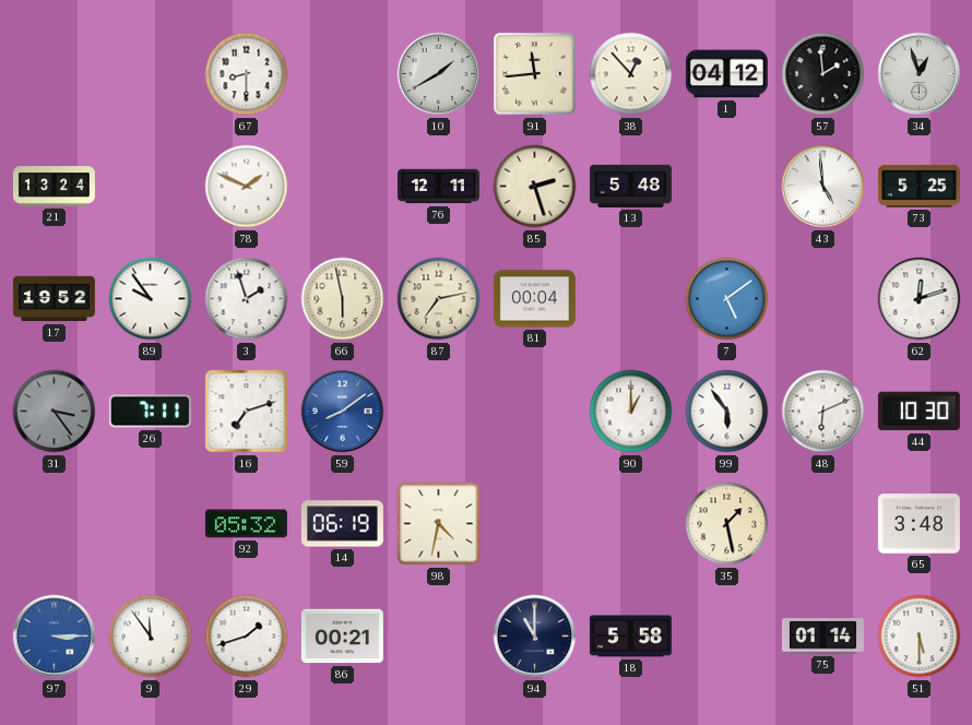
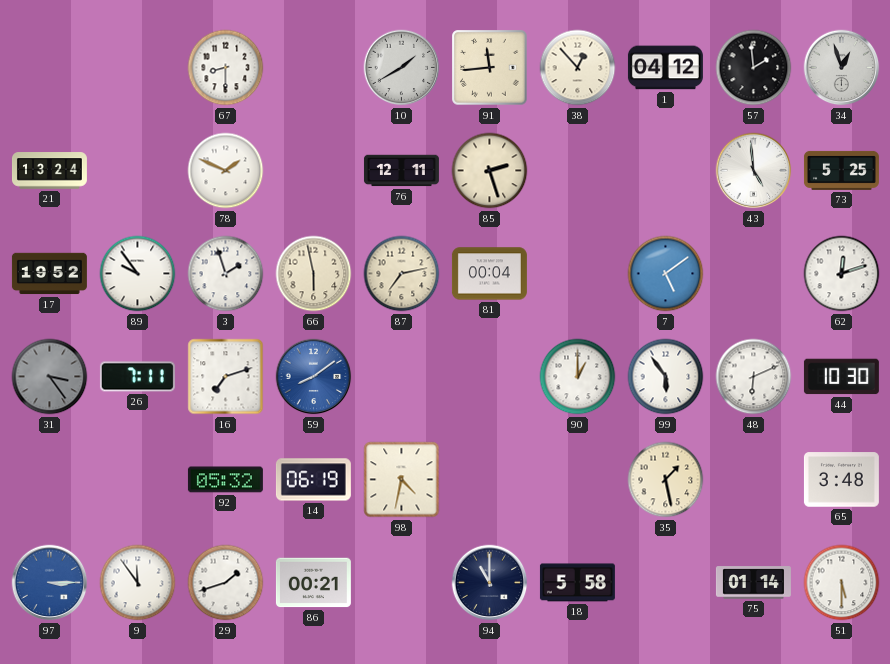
13: 5:48 -> none (630, 186)
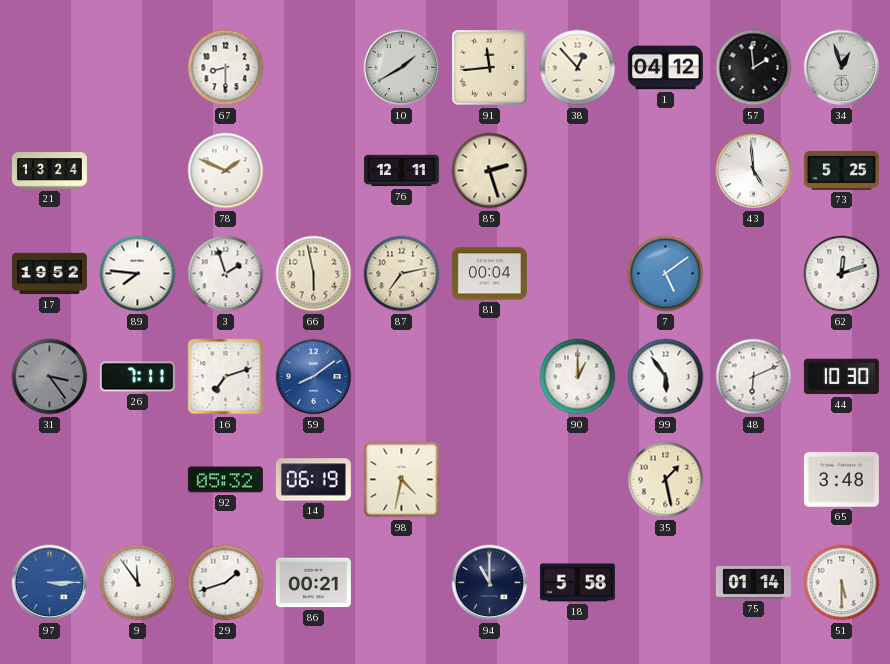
89: 9:54 -> 7:46 (138, 274)
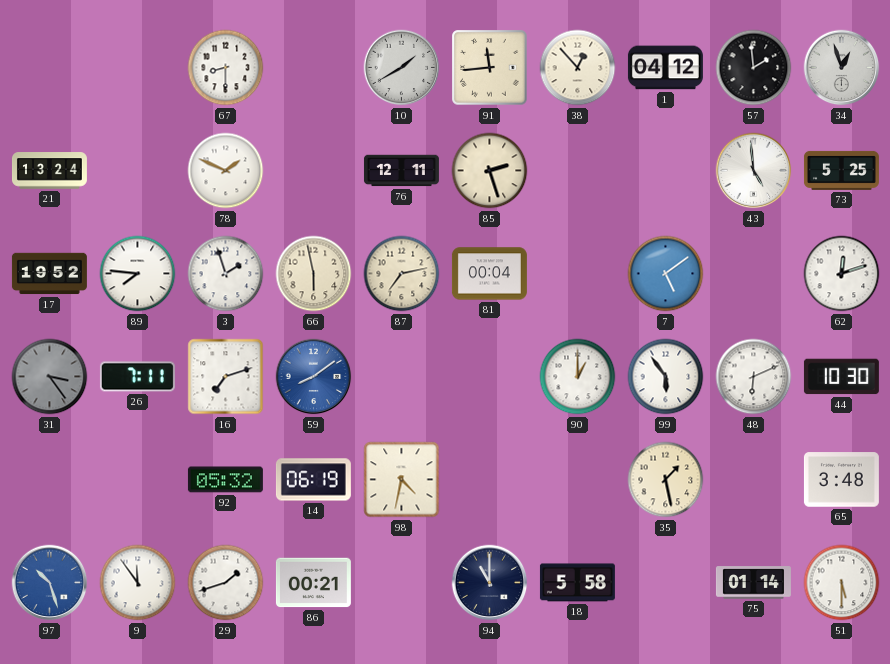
97: 3:15 -> 10:27 (50, 583)
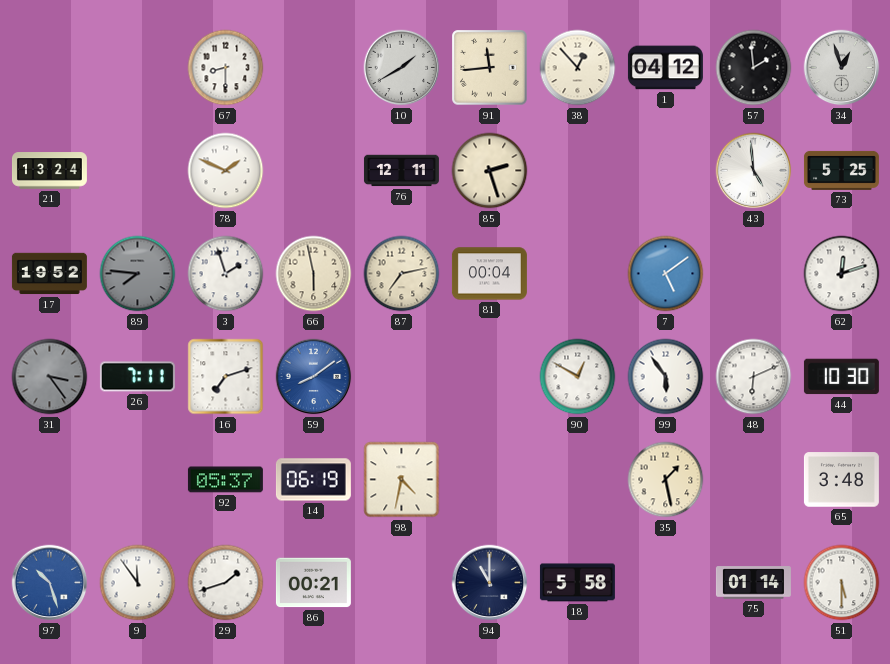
89 dial: white -> grey (138, 274)
90: 1:00 -> 12:50 (578, 377)
92: 05:32 -> 05:37 (225, 480)
